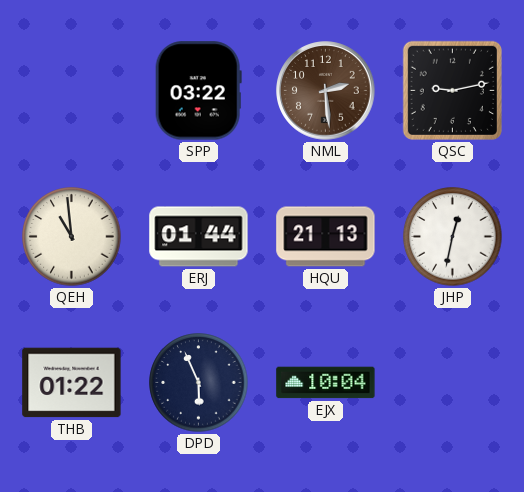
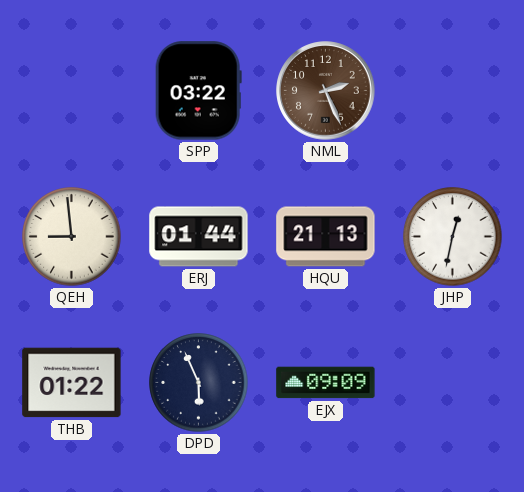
NML: 2:29 -> 2:26 (326, 91)
QSC: 9:13 -> none (452, 90)
QEH: 10:59 -> 8:59 (72, 237)
EJX: 10:04 -> 09:09 (326, 383)
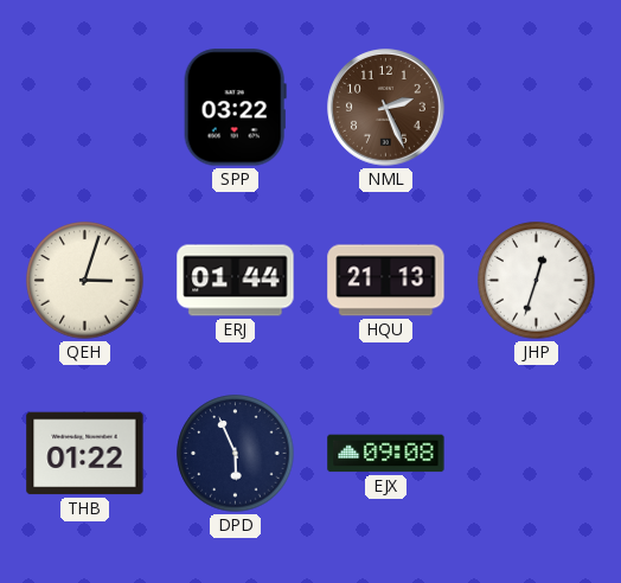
QEH: 8:59 -> 3:03 (85, 281)
JHP: 12:32 -> 12:33 (537, 281)
EJX: 09:09 -> 09:08 (386, 454)
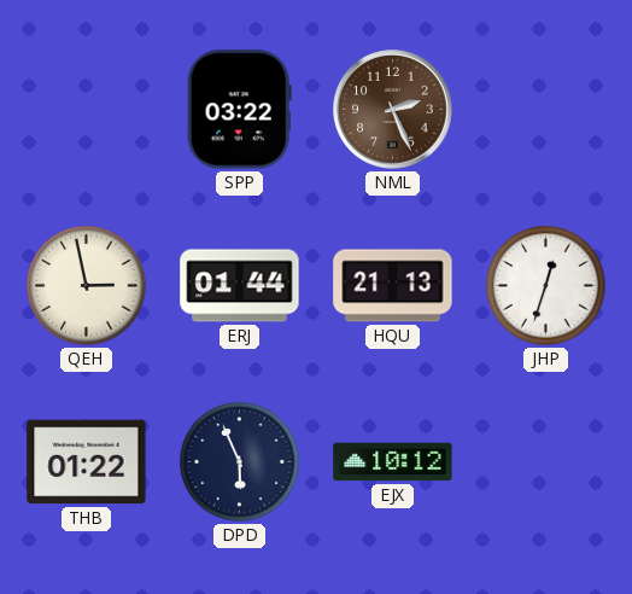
QEH: 3:03 -> 2:58 (87, 286)
EJX: 09:08 -> 10:12 (393, 462)
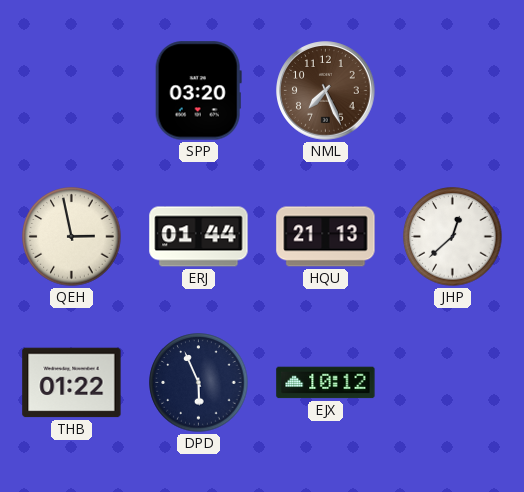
SPP: 03:22 -> 03:20 (198, 91)
NML: 2:26 -> 7:26 (326, 91)
JHP: 12:33 -> 12:38 (453, 237)
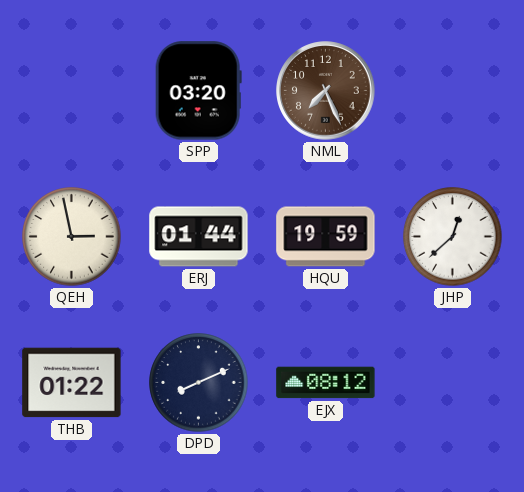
HQU: 21:13 -> 19:59 (326, 237)
DPD: 5:56 -> 8:11 (199, 383)
EJX: 10:12 -> 08:12 (326, 383)
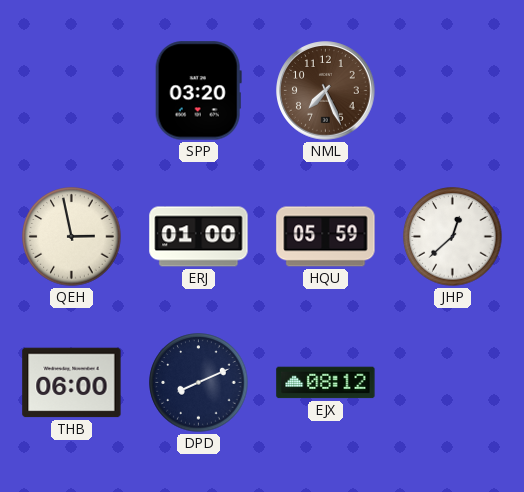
ERJ: 01:44 -> 01:00 (199, 237)
HQU: 19:59 -> 05:59 (326, 237)
THB: 01:22 -> 06:00 (72, 383)
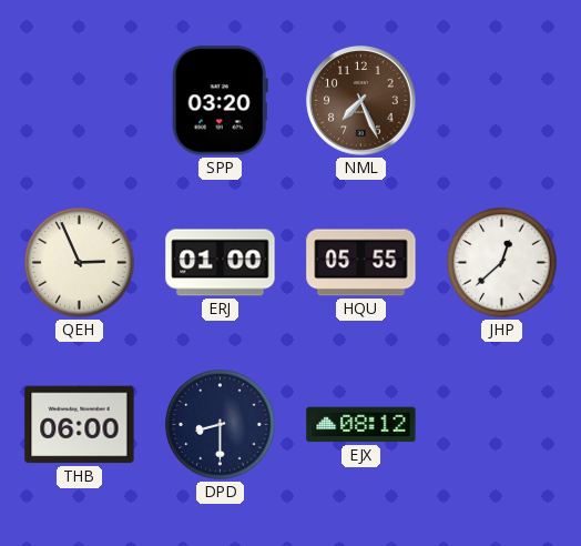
QEH: 2:58 -> 2:56 (80, 263)
HQU: 05:59 -> 05:55 (361, 263)
DPD: 8:11 -> 8:30 (221, 425)
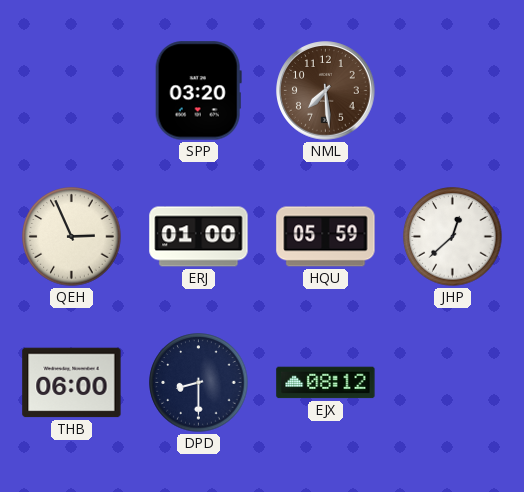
NML: 7:26 -> 7:29 (326, 91)
HQU: 05:55 -> 05:59 (326, 237)
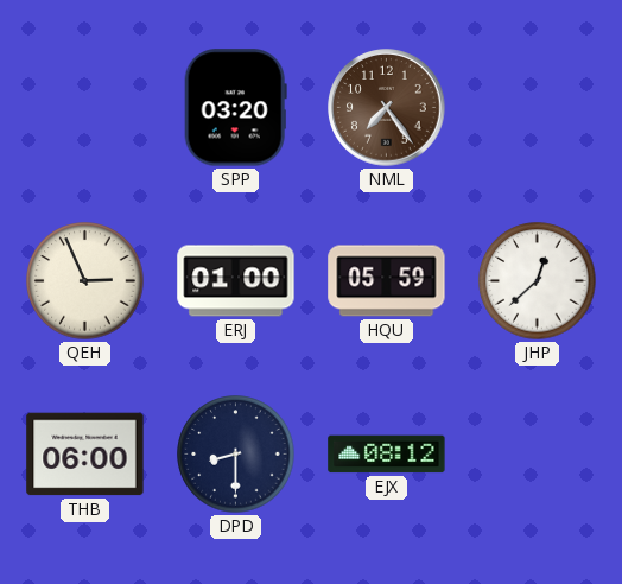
NML: 7:29 -> 7:24 (387, 108)
